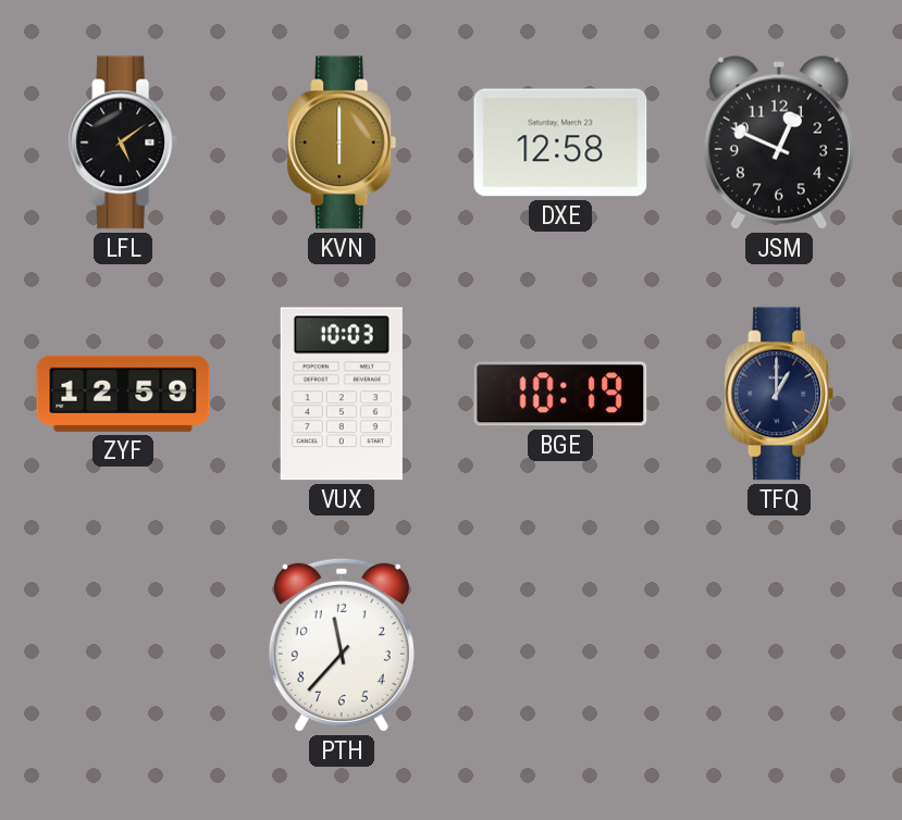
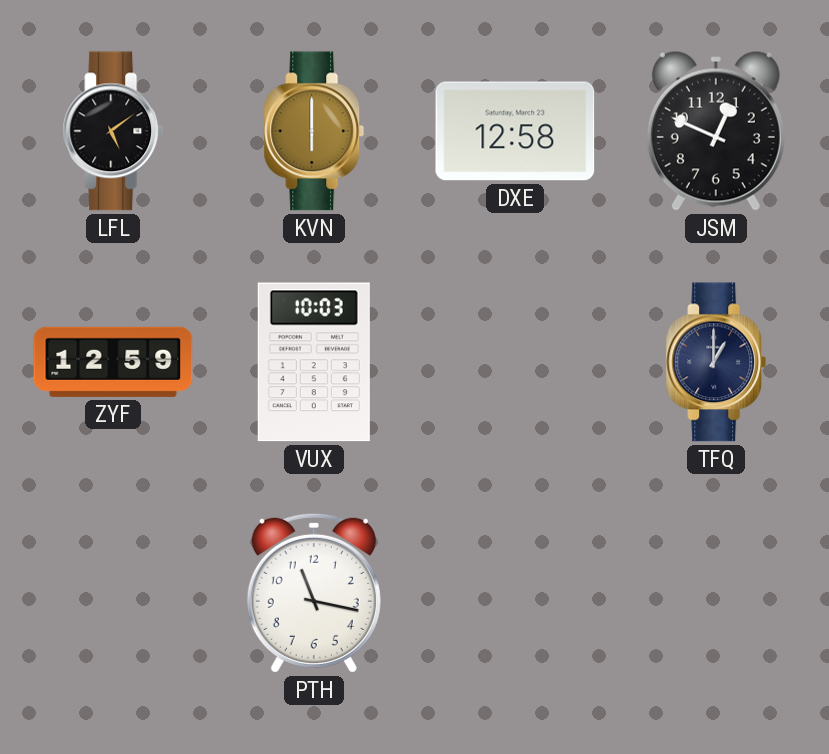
BGE: 10:19 -> none (560, 394)
PTH: 11:37 -> 11:17 (314, 593)
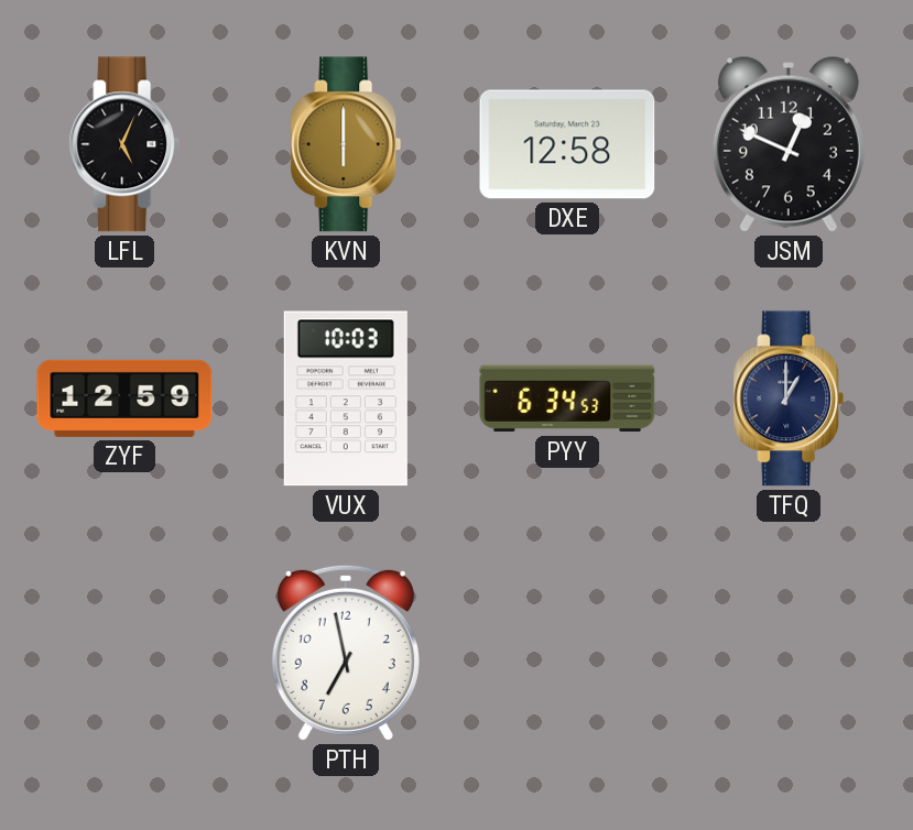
LFL: 5:09 -> 5:04 (124, 144)
PYY: none -> 6:34 (567, 398)
PTH: 11:17 -> 6:58 (346, 653)
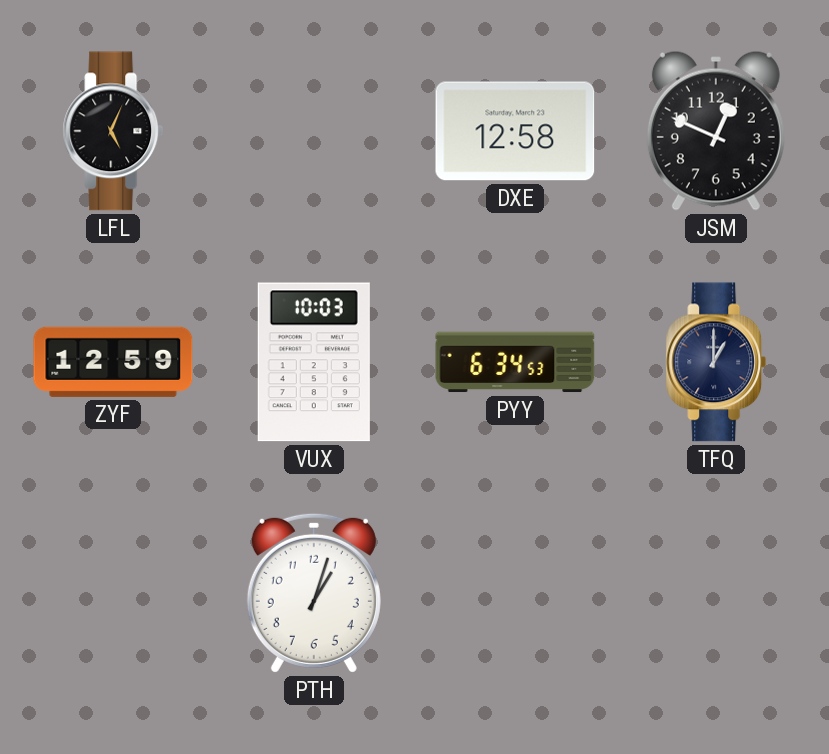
KVN: 6:00 -> none (346, 144)
PTH: 6:58 -> 1:03 (314, 593)
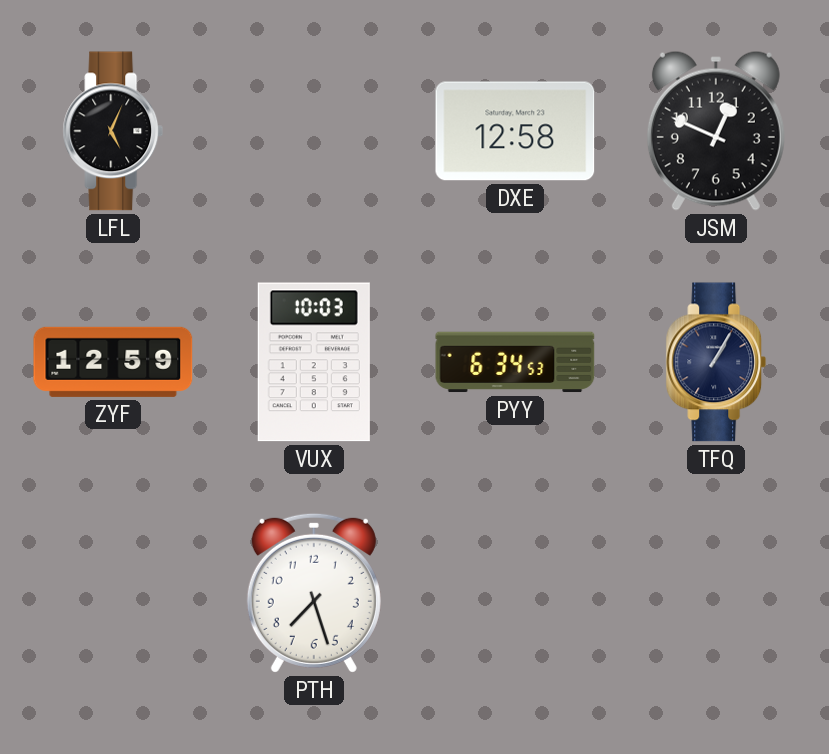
TFQ: 1:00 -> 1:05 (716, 362)
PTH: 1:03 -> 7:27 (314, 593)
